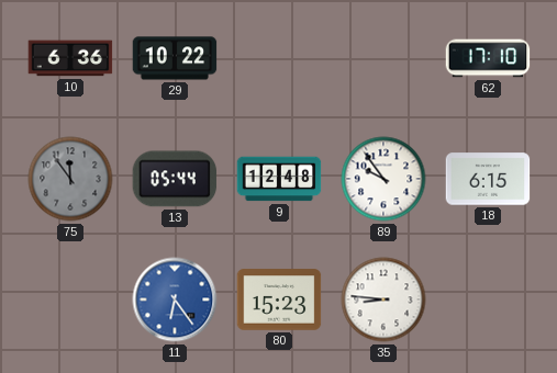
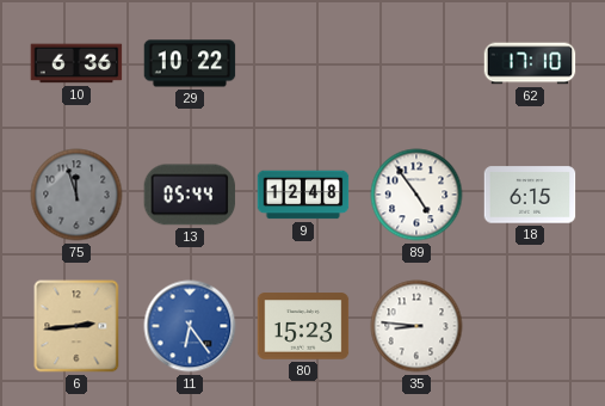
75: 11:54 -> 11:57 (76, 195)
89: 9:54 -> 4:54 (416, 195)
6: none -> 2:44 (76, 326)
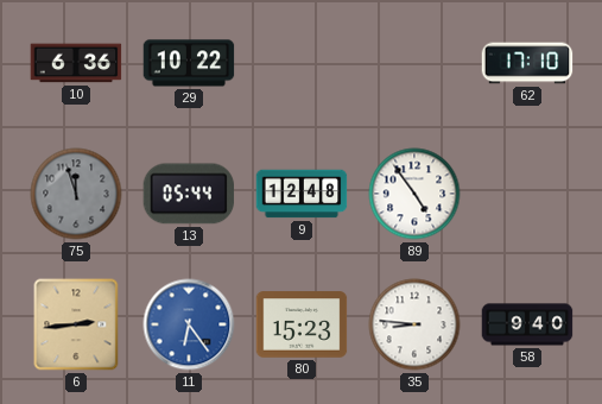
18: 6:15 -> none (530, 195)
58: none -> 9:40 (527, 324)
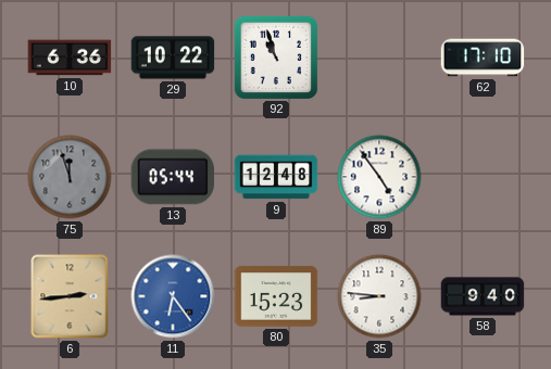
92: none -> 10:57 (275, 56)
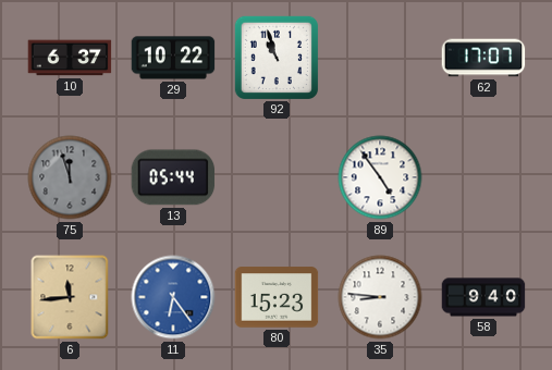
10: 6:36 -> 6:37 (70, 58)
62: 17:10 -> 17:07 (483, 58)
9: 12:48 -> none (276, 177)
6: 2:44 -> 11:44 (70, 297)
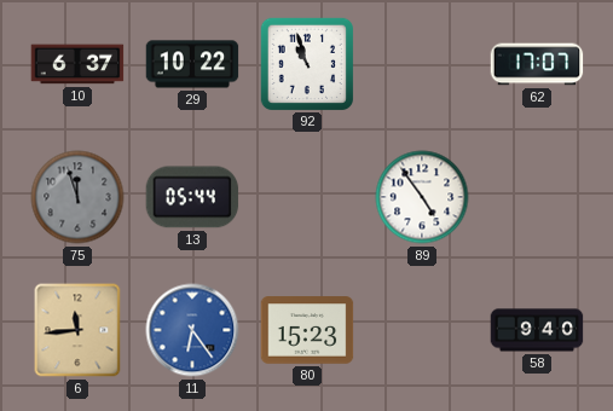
35: 8:46 -> none (380, 297)
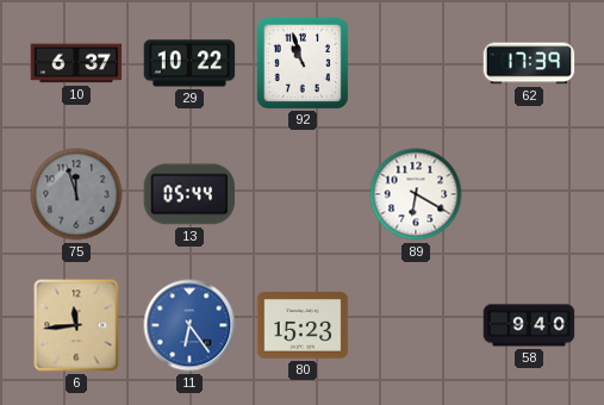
62: 17:07 -> 17:39 (529, 63)
89: 4:54 -> 6:20 (416, 194)
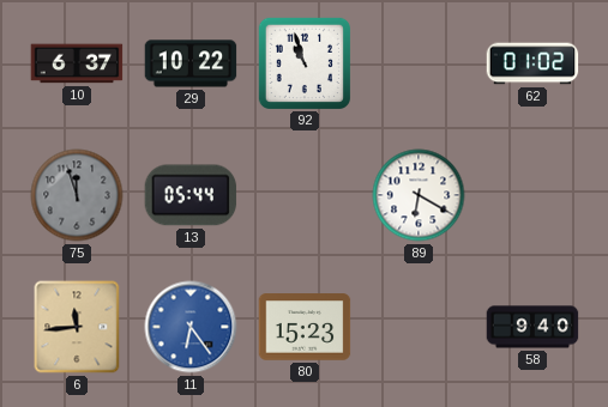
62: 17:39 -> 01:02 (532, 63)
